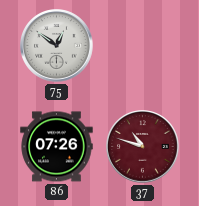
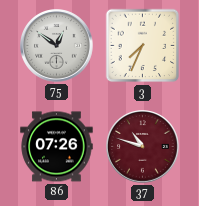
3: none -> 7:34 (143, 46)
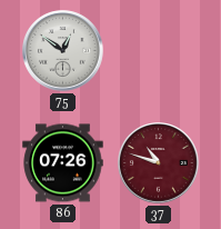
3: 7:34 -> none (143, 46)
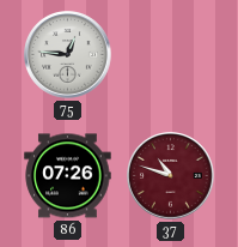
75: 12:51 -> 12:46 (68, 55)
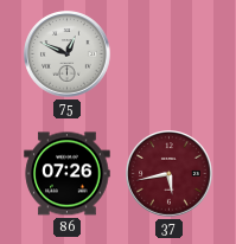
75: 12:46 -> 12:49 (68, 54)
37: 10:48 -> 5:43 (170, 174)
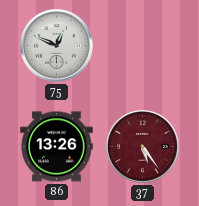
86: 07:26 -> 13:26 (57, 147)
37: 5:43 -> 5:24 (143, 147)
